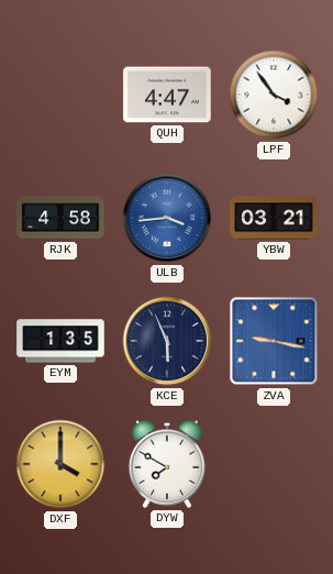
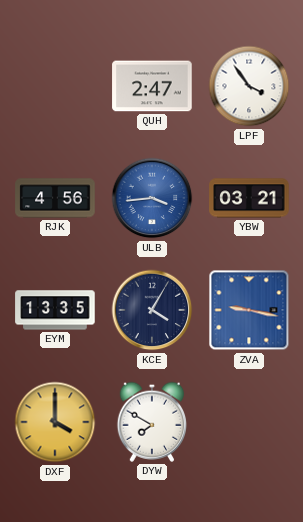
QUH: 4:47 -> 2:47 (152, 86)
RJK: 4:58 -> 4:56 (55, 198)
EYM: 1:35 -> 13:35 (55, 310)
KCE: 5:56 -> 4:05 (152, 310)
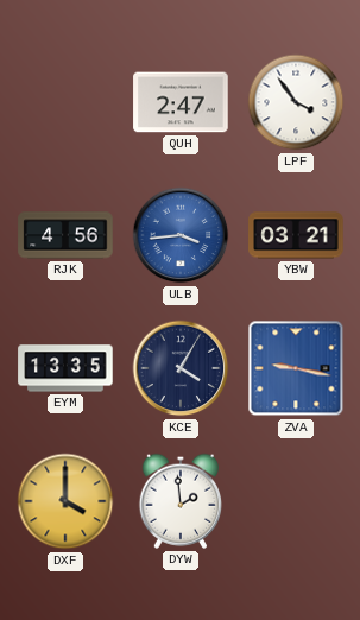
DYW: 7:50 -> 1:59 (179, 501)
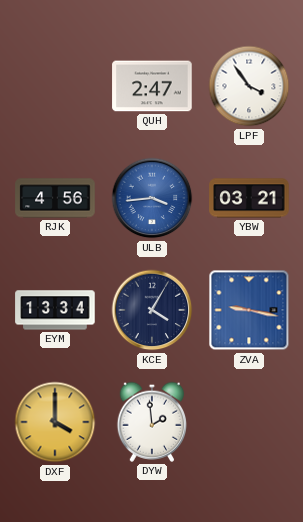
EYM: 13:35 -> 13:34 (55, 310)
